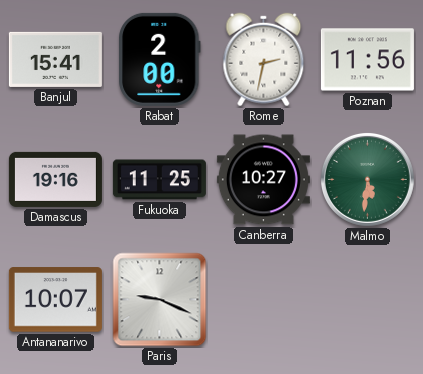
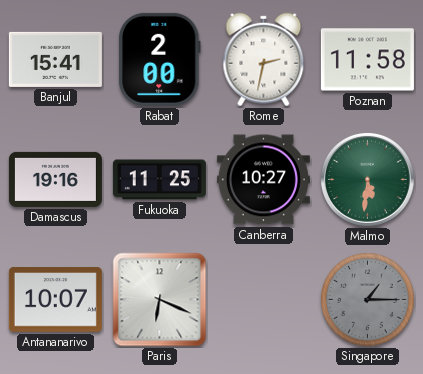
Poznan: 11:56 -> 11:58 (367, 60)
Paris: 9:19 -> 6:19 (160, 300)
Singapore: none -> 1:15 (368, 300)
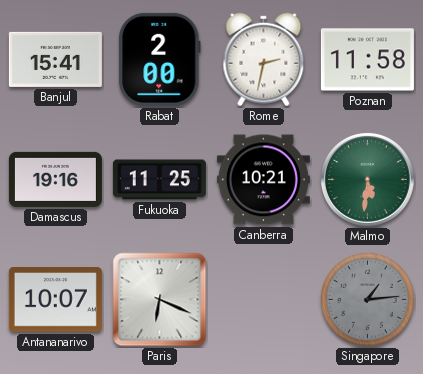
Canberra: 10:27 -> 10:21 (263, 180)
Singapore: 1:15 -> 1:14 (368, 300)
